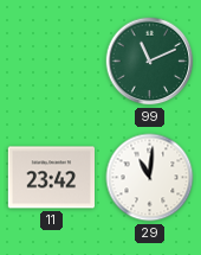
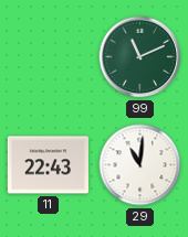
11: 23:42 -> 22:43 (48, 165)
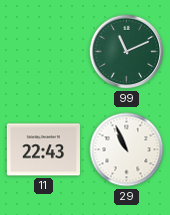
29: 11:01 -> 10:56 (127, 150)
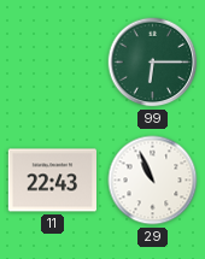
99: 11:11 -> 6:15 (153, 63)
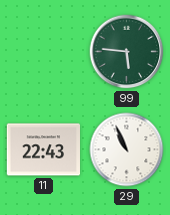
99: 6:15 -> 5:46 (127, 52)
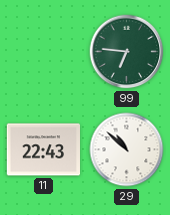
99: 5:46 -> 6:46 (127, 52)
29: 10:56 -> 10:52 (127, 150)
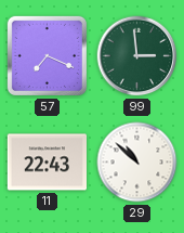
57: none -> 7:19 (47, 55)
99: 6:46 -> 2:59 (137, 56)
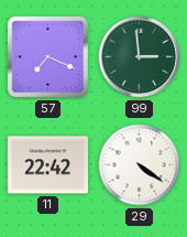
11: 22:43 -> 22:42 (47, 165)
29: 10:52 -> 4:21 (140, 165)
